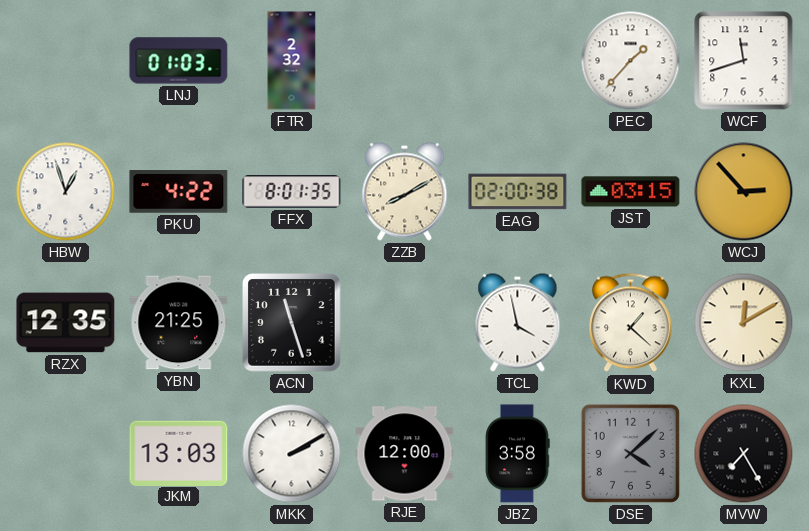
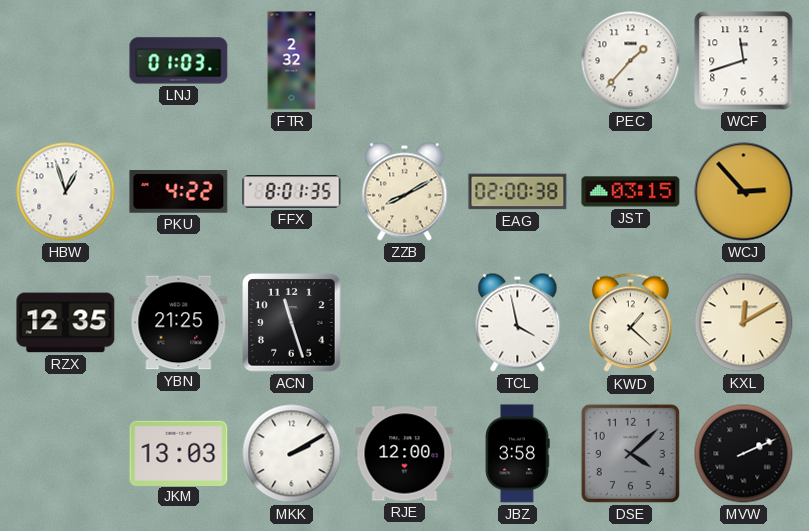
MVW: 7:25 -> 2:11 (744, 454)
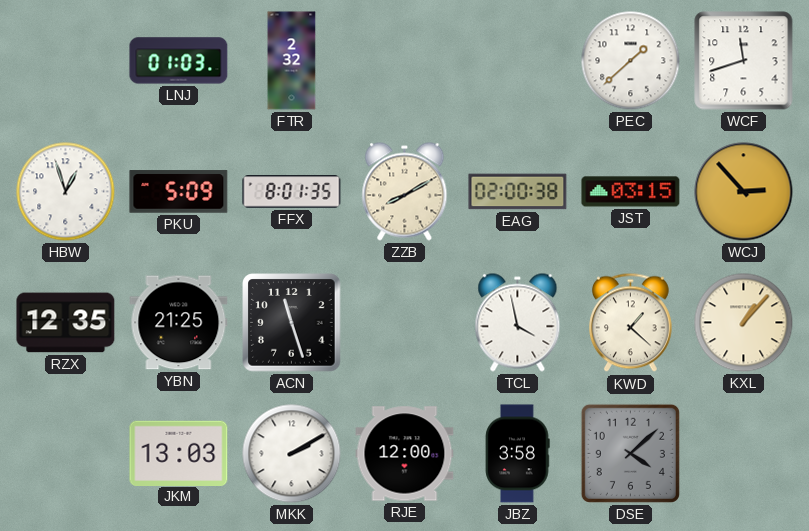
PEC: 1:37 -> 1:38 (631, 61)
PKU: 4:22 -> 5:09 (179, 192)
KXL: 12:10 -> 1:07 (744, 323)
MVW: 2:11 -> none (744, 454)
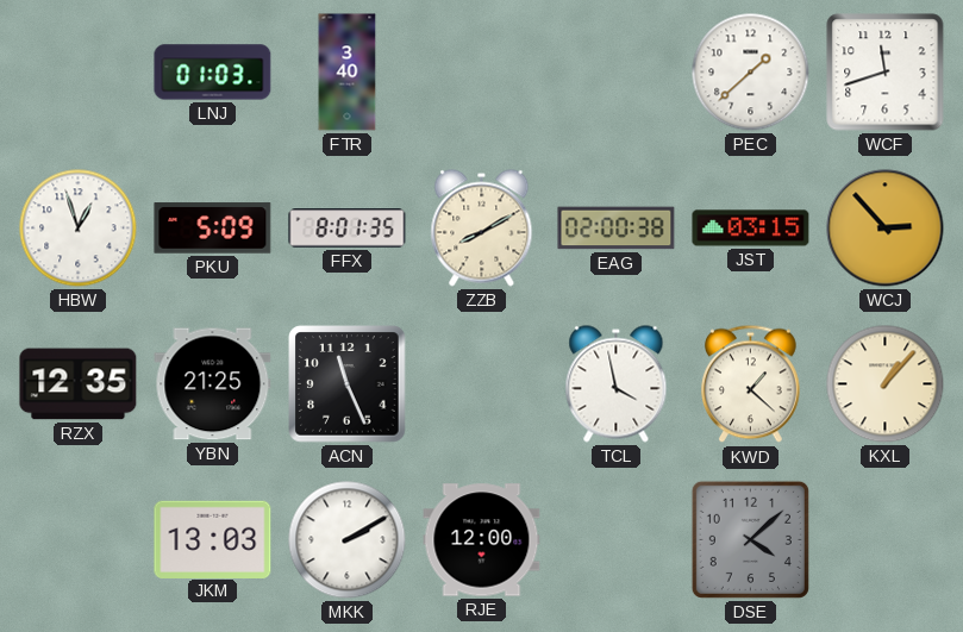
FTR: 2:32 -> 3:40 (348, 73)
ACN: 11:27 -> 11:26 (348, 384)
JBZ: 3:58 -> none (517, 454)
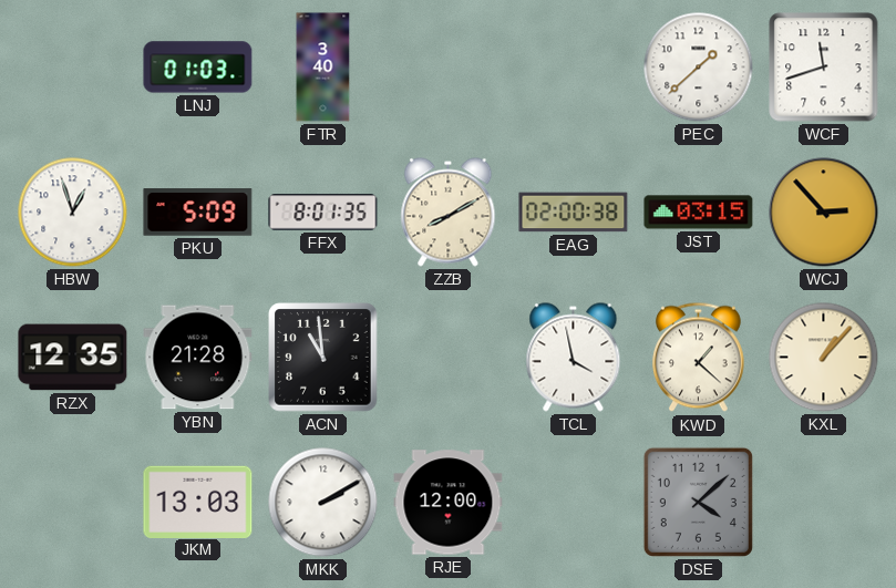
YBN: 21:25 -> 21:28 (198, 358)
ACN: 11:26 -> 10:59 (323, 358)
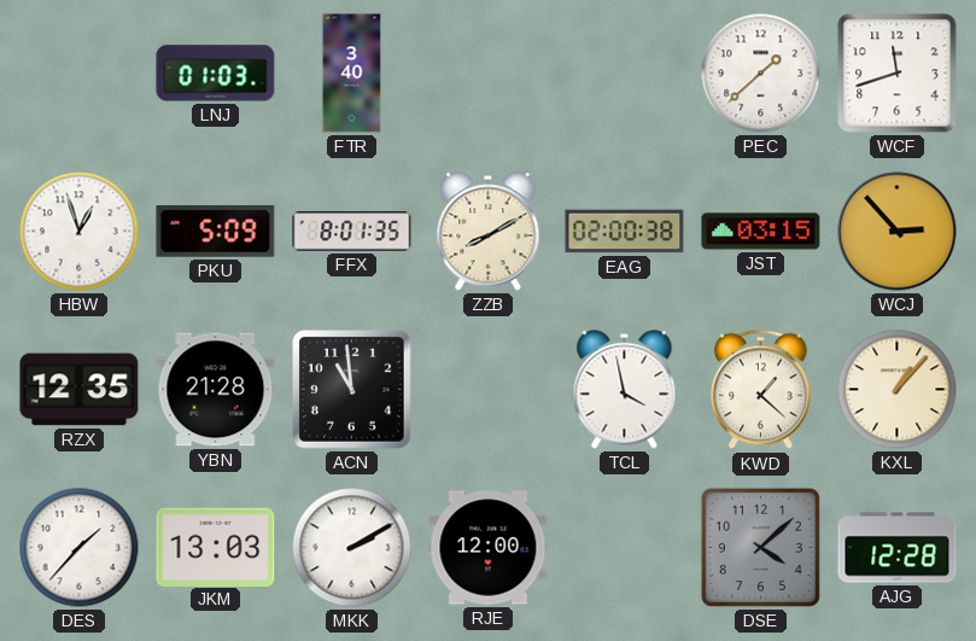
DES: none -> 1:37 (80, 548)
AJG: none -> 12:28 (898, 548)
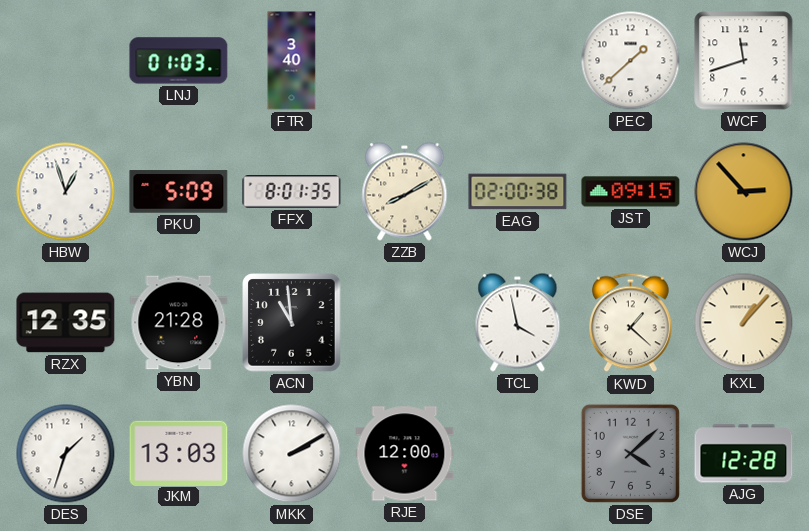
JST: 03:15 -> 09:15 (631, 192)
DES: 1:37 -> 1:33 (66, 454)
